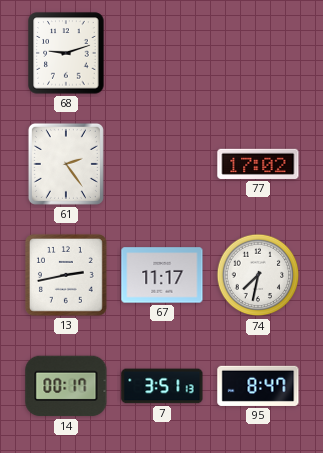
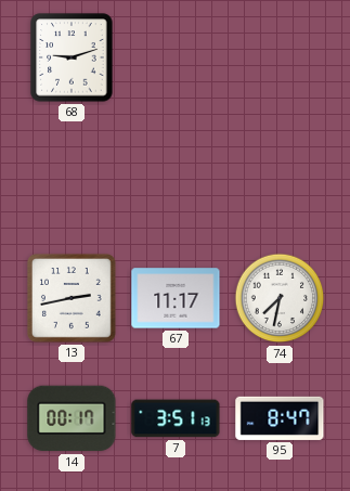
61: 2:24 -> none (66, 164)
77: 17:02 -> none (258, 164)
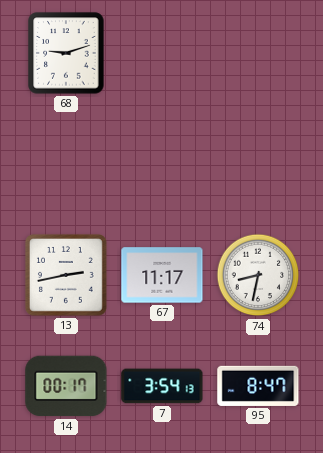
74: 7:32 -> 8:32 (258, 275)
7: 3:51 -> 3:54 (162, 386)
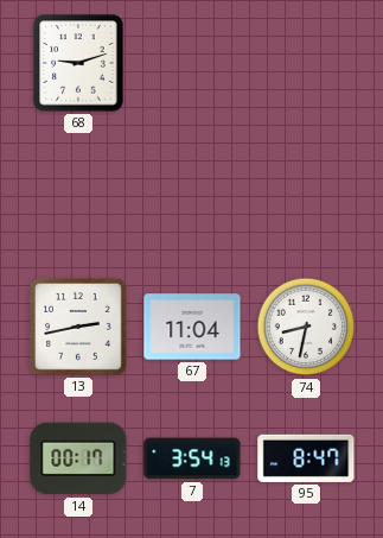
67: 11:17 -> 11:04 (192, 327)
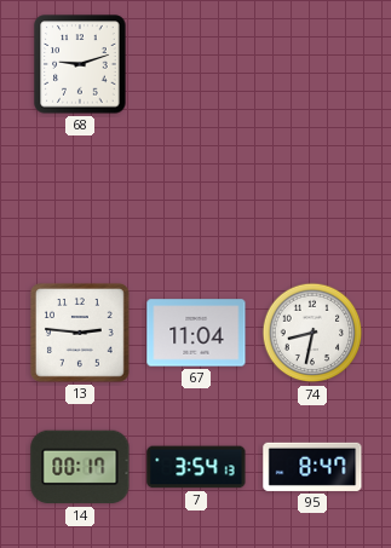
13: 2:43 -> 2:46 (80, 333)
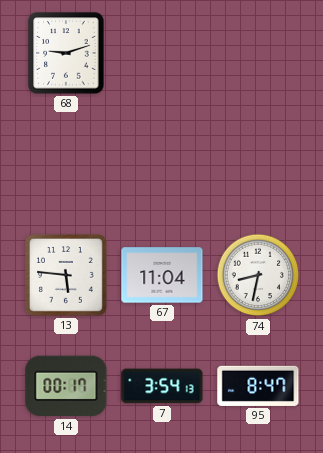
13: 2:46 -> 5:46 (66, 275)
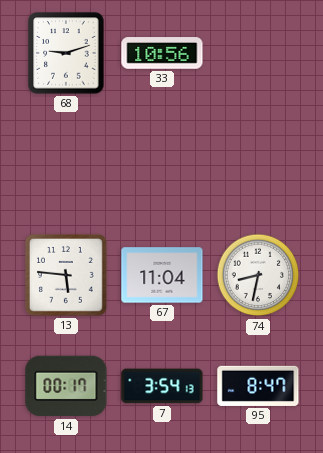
33: none -> 10:56 (162, 53)
